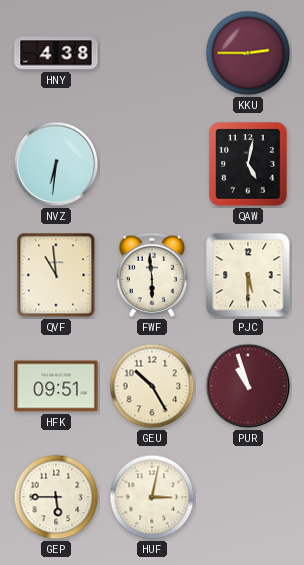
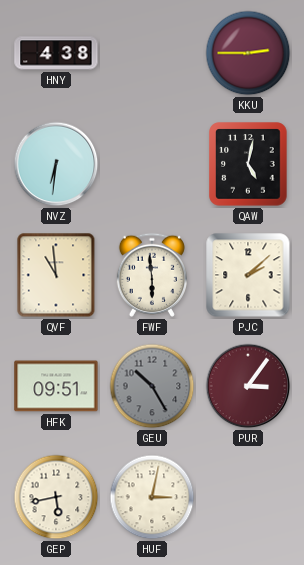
PJC: 5:30 -> 2:08 (248, 275)
GEU dial: cream -> grey (152, 386)
PUR: 10:57 -> 3:06 (248, 386)
GEP: 5:45 -> 5:43 (56, 497)
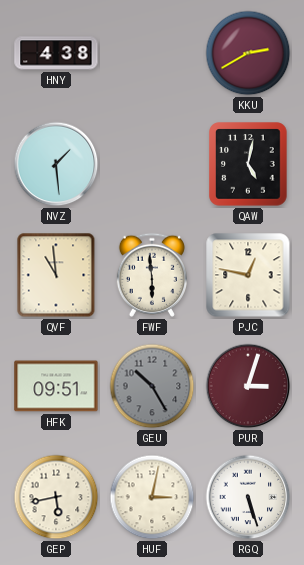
KKU: 2:45 -> 2:40 (248, 53)
NVZ: 6:31 -> 1:29 (56, 164)
PJC: 2:08 -> 12:47 (248, 275)
PUR: 3:06 -> 3:03 (248, 386)
RGQ: none -> 5:27 (248, 497)
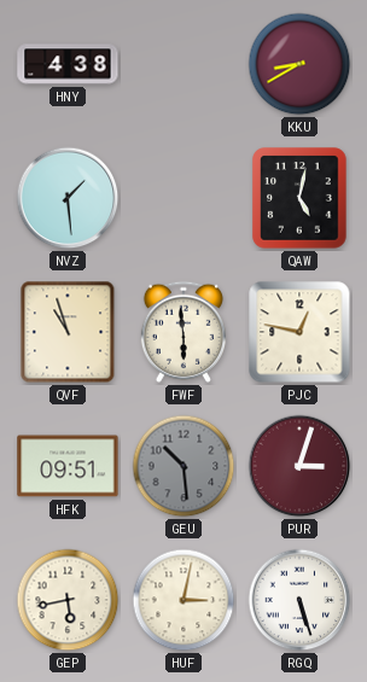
KKU: 2:40 -> 8:40 (299, 64)
QVF: 10:59 -> 10:57 (68, 332)
GEU: 10:25 -> 10:29 (183, 466)
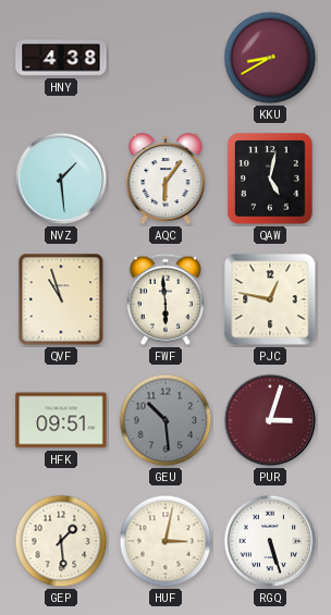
AQC: none -> 6:06 (165, 180)
GEP: 5:43 -> 1:29 (61, 541)
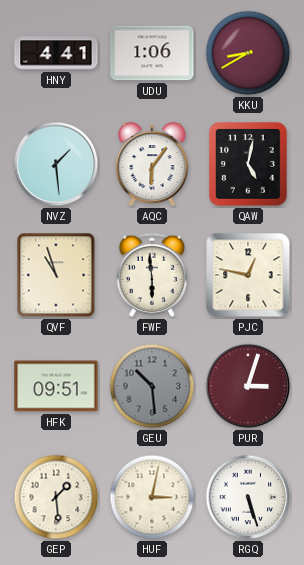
HNY: 4:38 -> 4:41 (56, 53)
UDU: none -> 1:06 (152, 53)
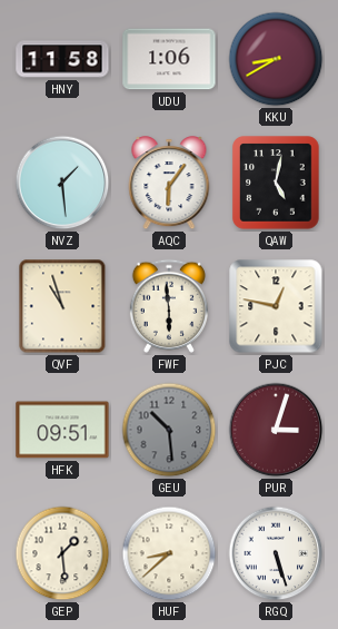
HNY: 4:41 -> 11:58 (62, 59)
HUF: 3:02 -> 8:38 (169, 553)
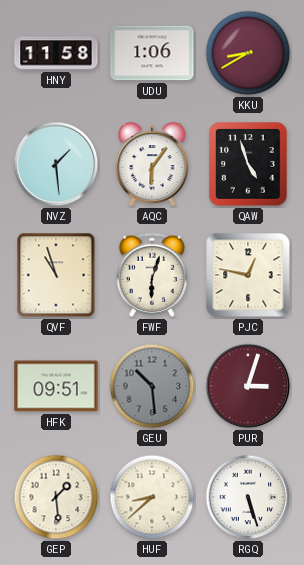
QAW: 5:02 -> 4:57 (248, 164)
FWF: 5:59 -> 6:03 (152, 275)
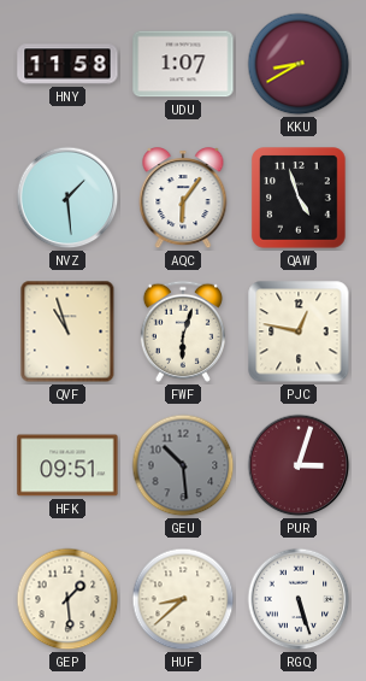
UDU: 1:06 -> 1:07 (183, 64)
